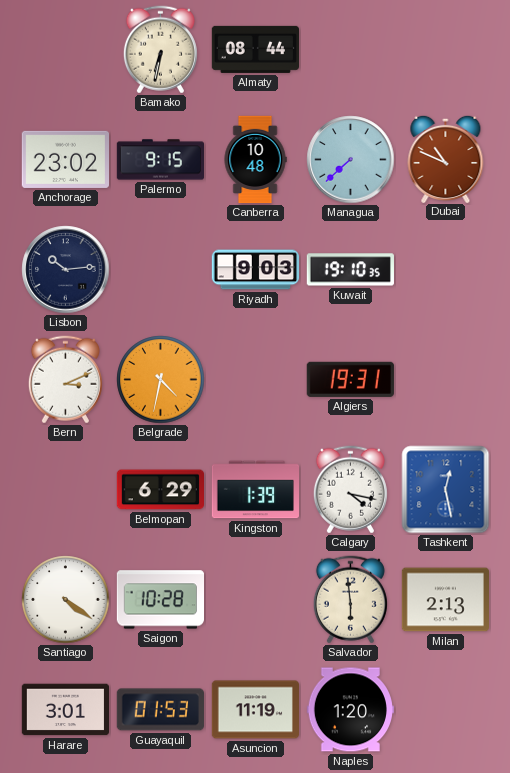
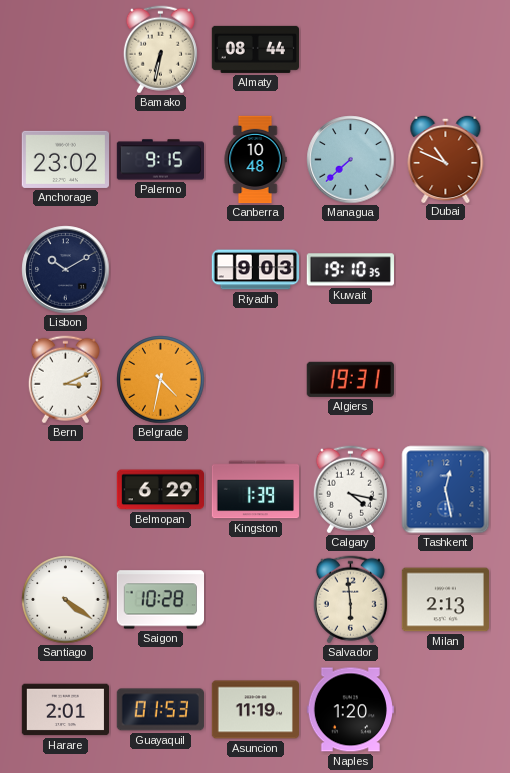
Lisbon: 10:14 -> 10:10 (66, 270)
Harare: 3:01 -> 2:01 (65, 710)
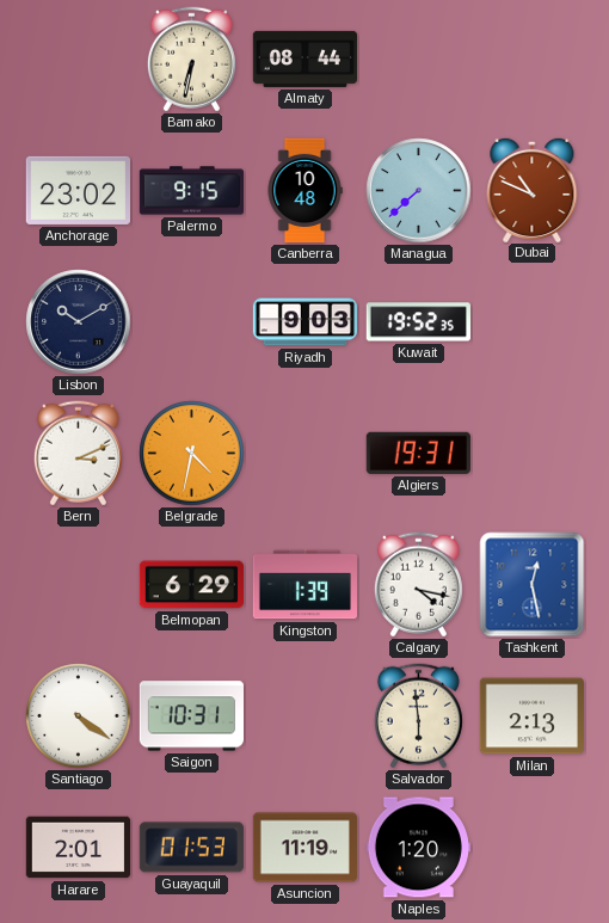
Kuwait: 19:10 -> 19:52 (418, 322)
Saigon: 10:28 -> 10:31 (191, 716)
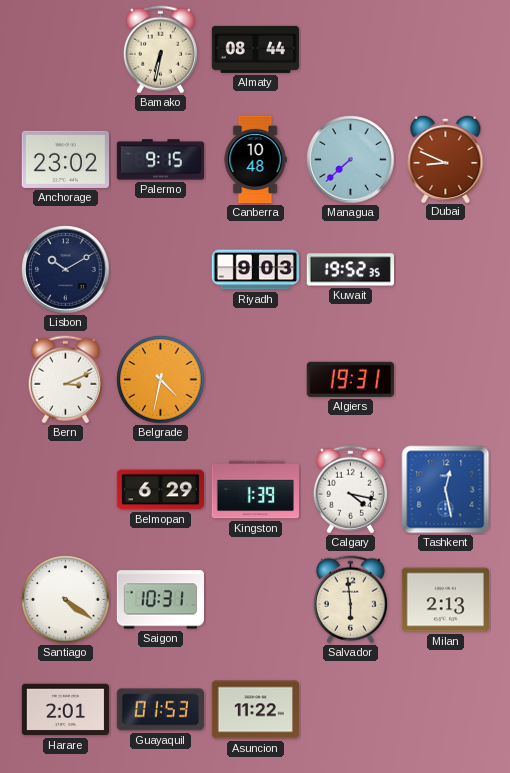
Dubai: 10:49 -> 8:49 (446, 158)
Asuncion: 11:19 -> 11:22 (255, 710)
Naples: 1:20 -> none (418, 848)
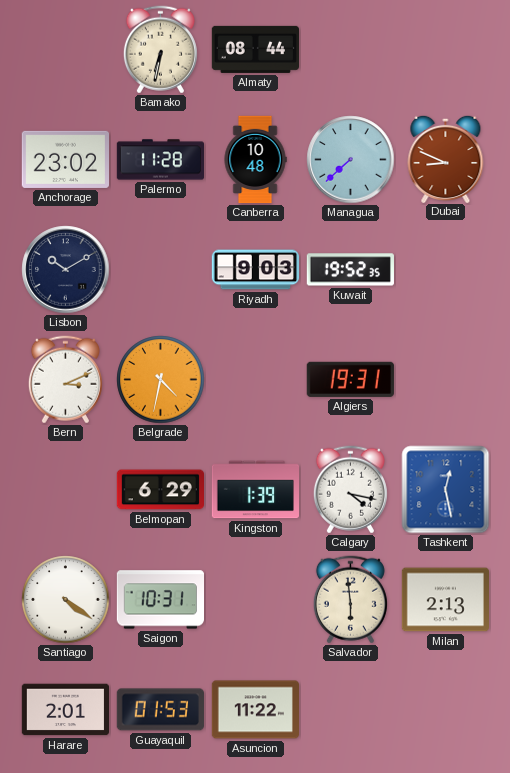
Palermo: 9:15 -> 11:28 (160, 160)
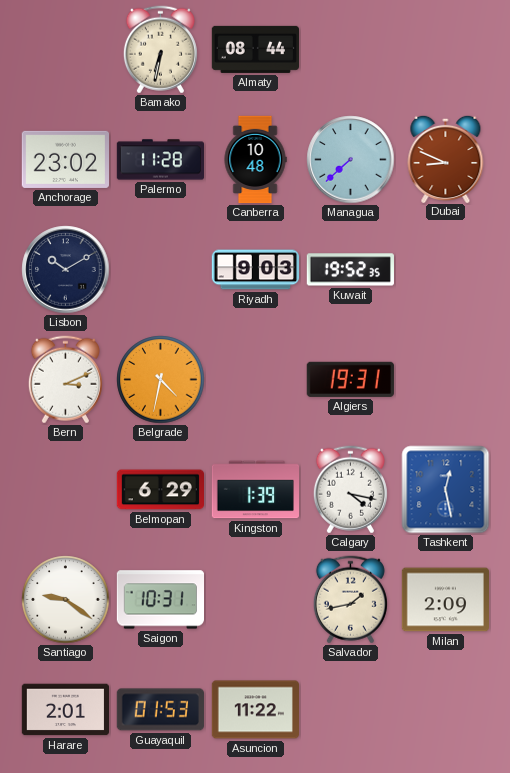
Santiago: 4:21 -> 9:21 (66, 600)
Salvador: 5:59 -> 1:43 (350, 600)
Milan: 2:13 -> 2:09 (445, 600)
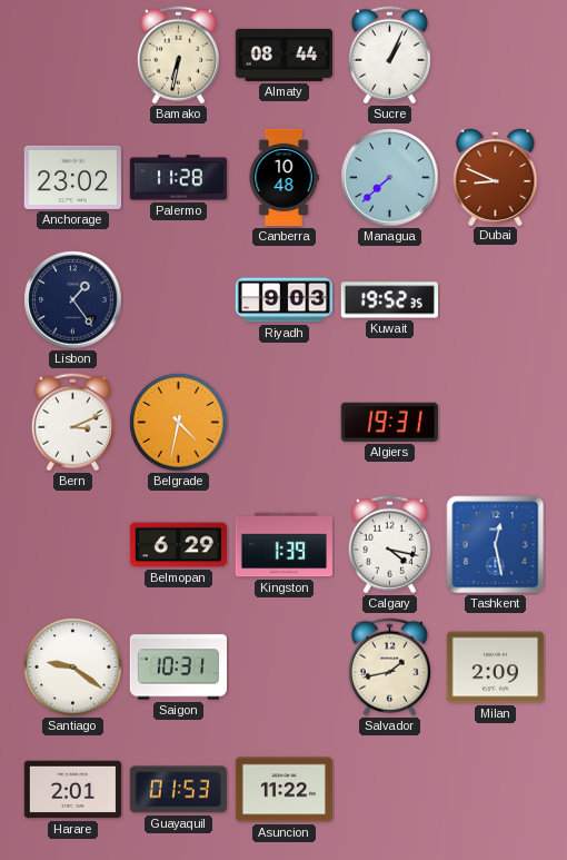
Sucre: none -> 1:04 (389, 56)
Lisbon: 10:10 -> 1:24 (73, 300)
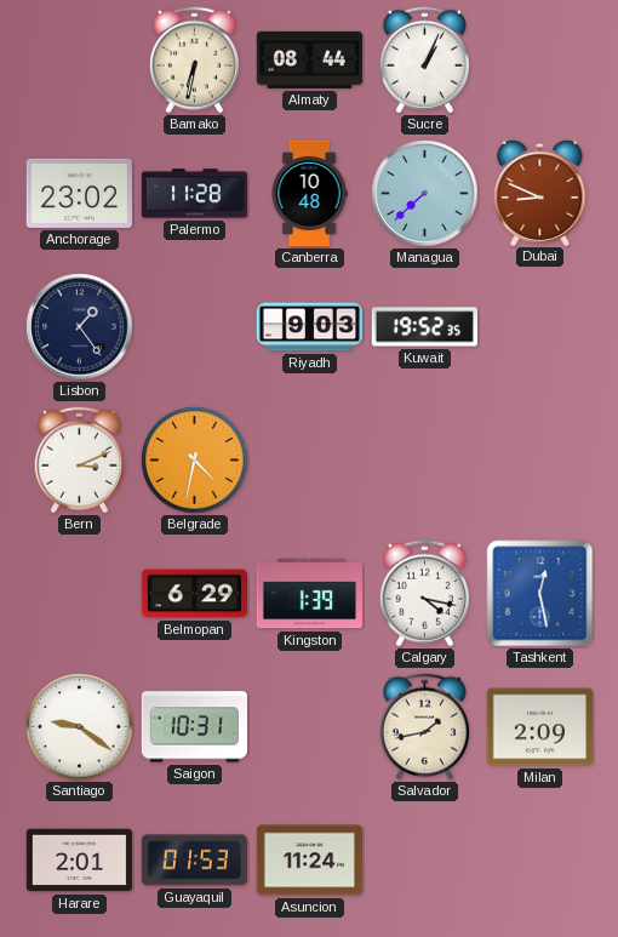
Algiers: 19:31 -> none (389, 422)
Asuncion: 11:22 -> 11:24 (309, 861)
